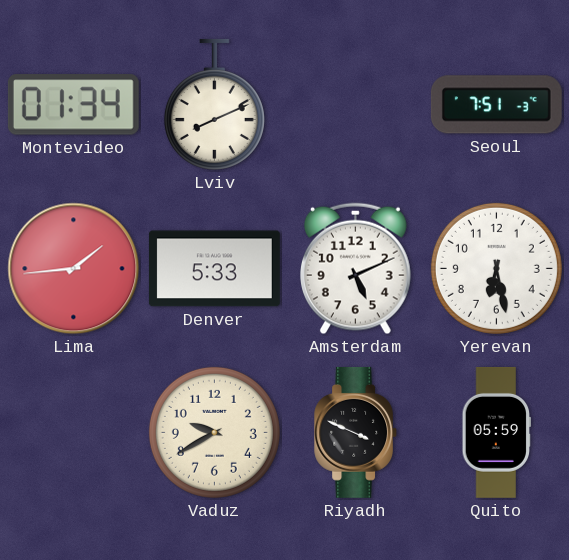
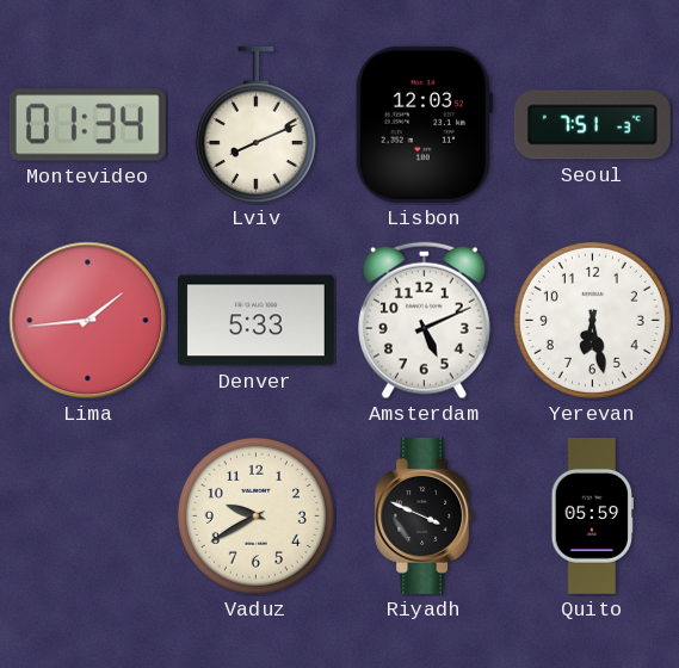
Lisbon: none -> 12:03 (424, 124)
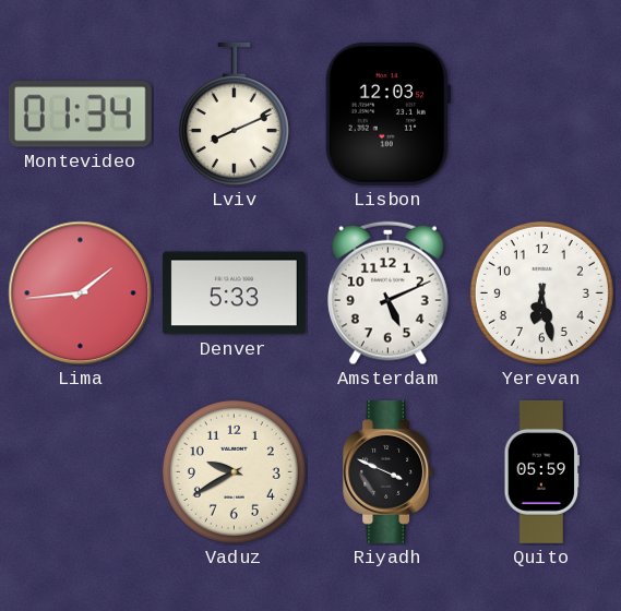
Seoul: 7:51 -> none (592, 125)
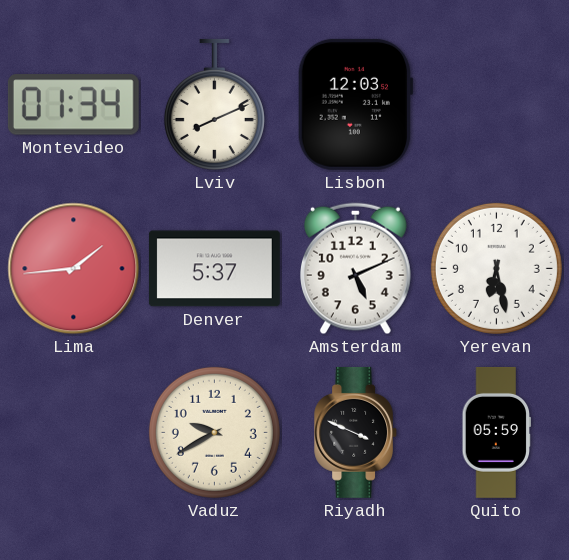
Denver: 5:33 -> 5:37 (214, 269)
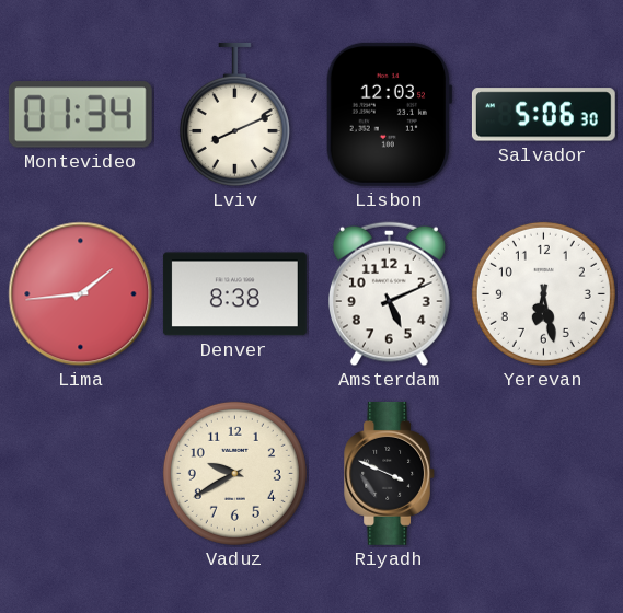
Salvador: none -> 5:06 (543, 115)
Denver: 5:37 -> 8:38 (234, 294)
Quito: 05:59 -> none (496, 432)
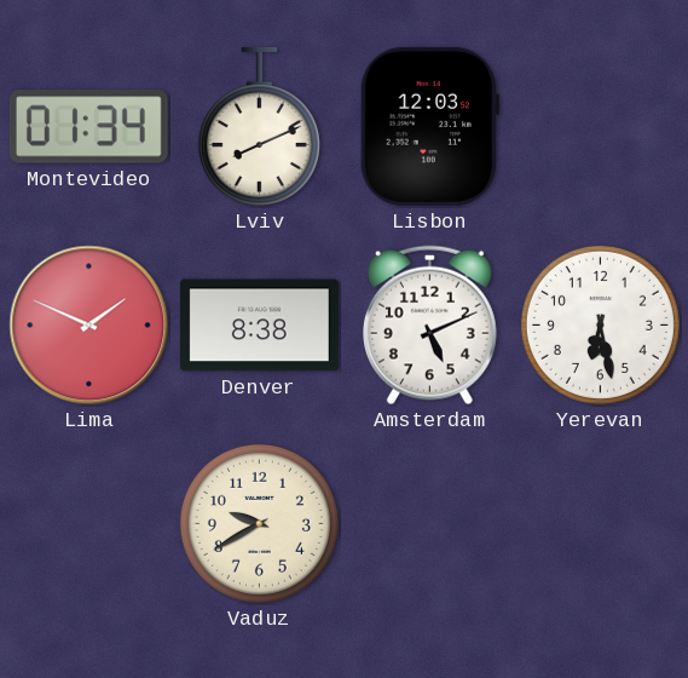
Salvador: 5:06 -> none (543, 115)
Lima: 1:44 -> 1:49 (89, 326)
Riyadh: 3:49 -> none (390, 473)
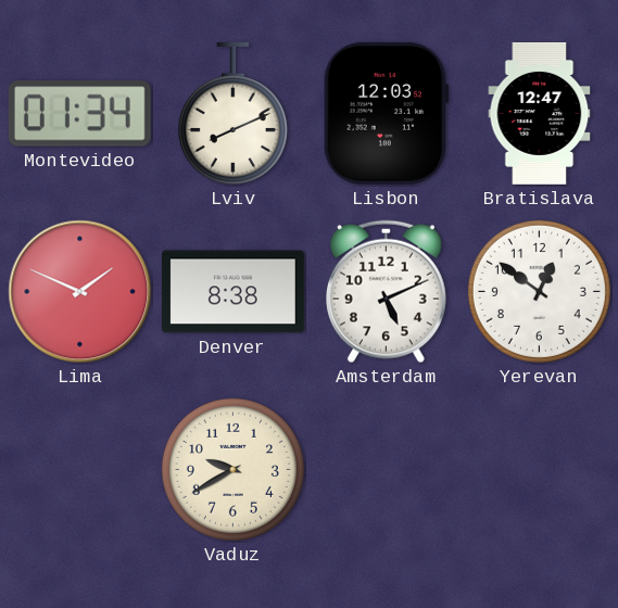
Bratislava: none -> 12:47 (540, 113)
Yerevan: 6:28 -> 12:51 (539, 291)
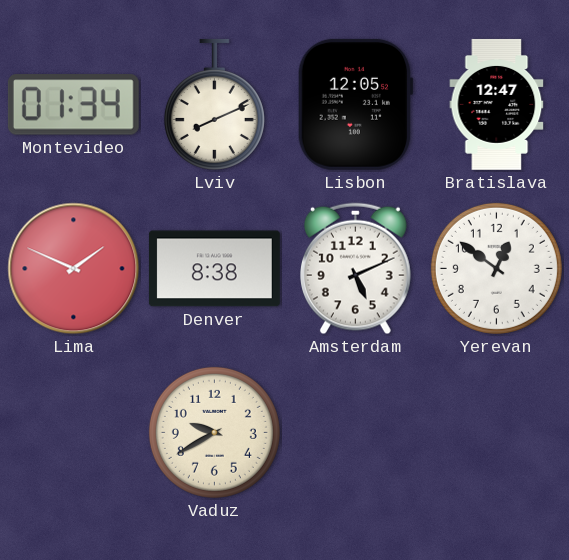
Lisbon: 12:03 -> 12:05 (355, 104)
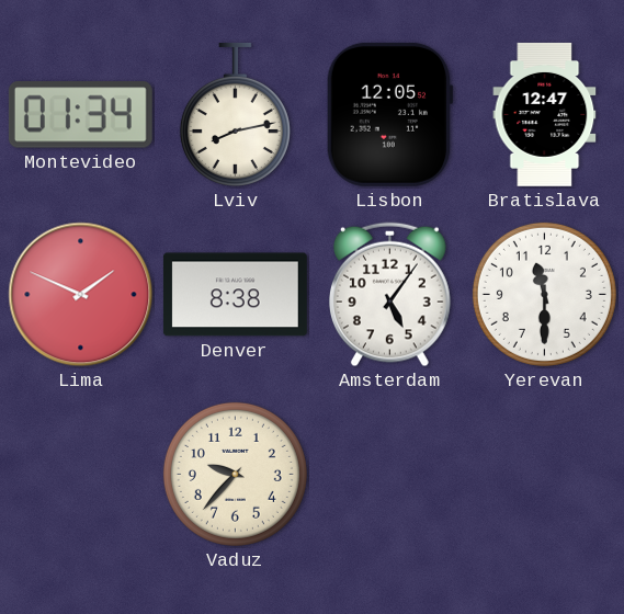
Lviv: 8:11 -> 8:13 (235, 114)
Amsterdam: 5:11 -> 5:06 (389, 295)
Yerevan: 12:51 -> 11:30 (544, 294)
Vaduz: 9:40 -> 9:37 (235, 474)
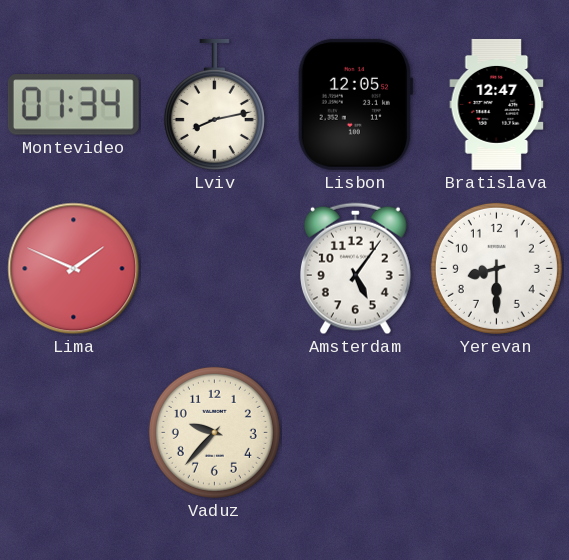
Denver: 8:38 -> none (235, 295)
Yerevan: 11:30 -> 8:30 (496, 268)
